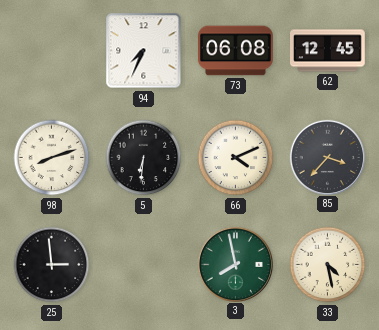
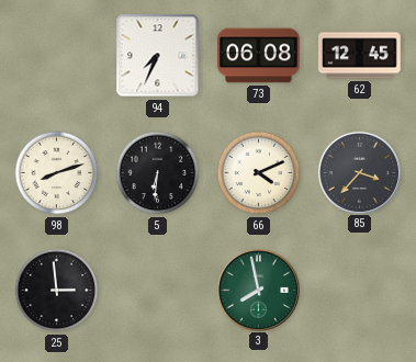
33: 4:28 -> none (328, 265)
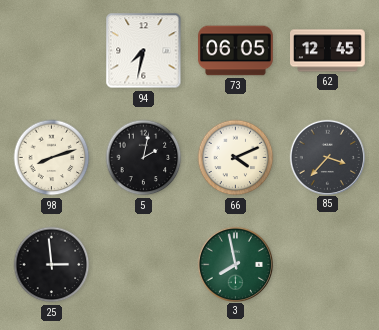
94: 7:34 -> 7:32 (144, 51)
73: 06:08 -> 06:05 (236, 51)
5: 6:31 -> 2:02 (144, 158)
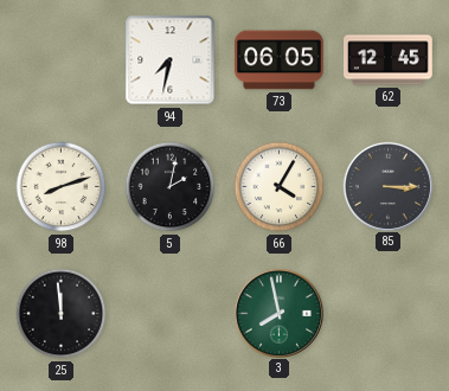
66: 4:11 -> 4:05 (280, 187)
85: 3:37 -> 3:15 (387, 186)
25: 2:59 -> 11:59 (62, 314)
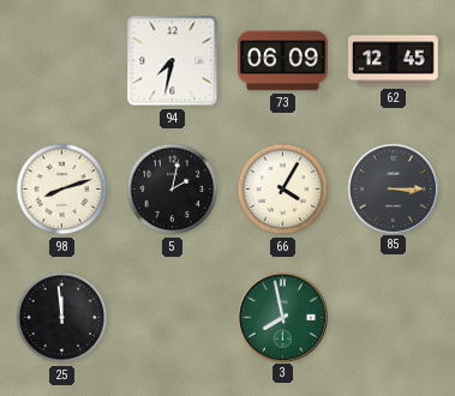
73: 06:05 -> 06:09 (283, 61)
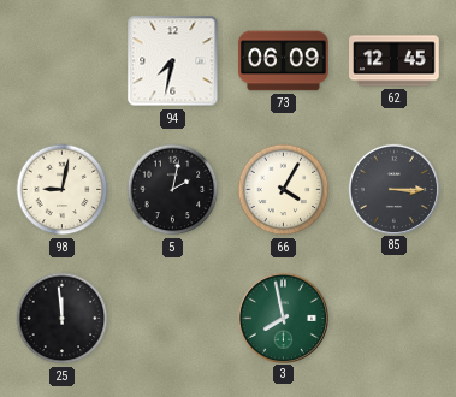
98: 8:12 -> 9:02 (63, 190)
